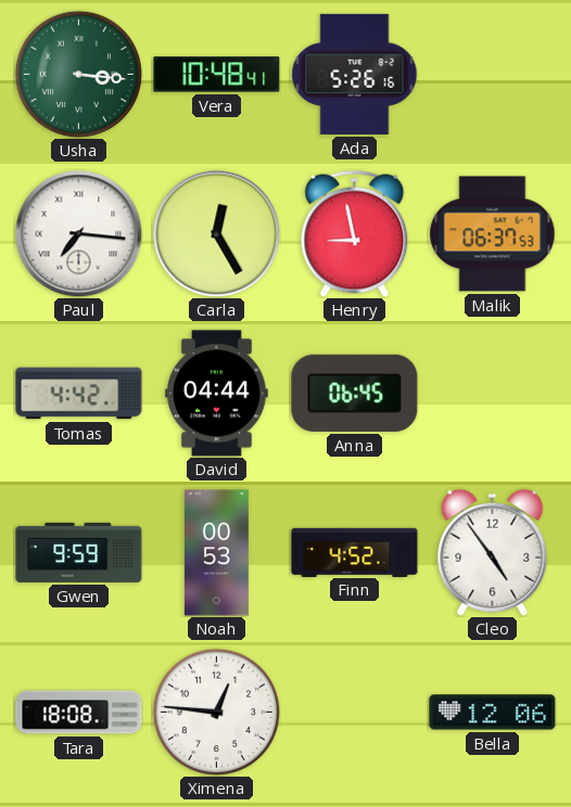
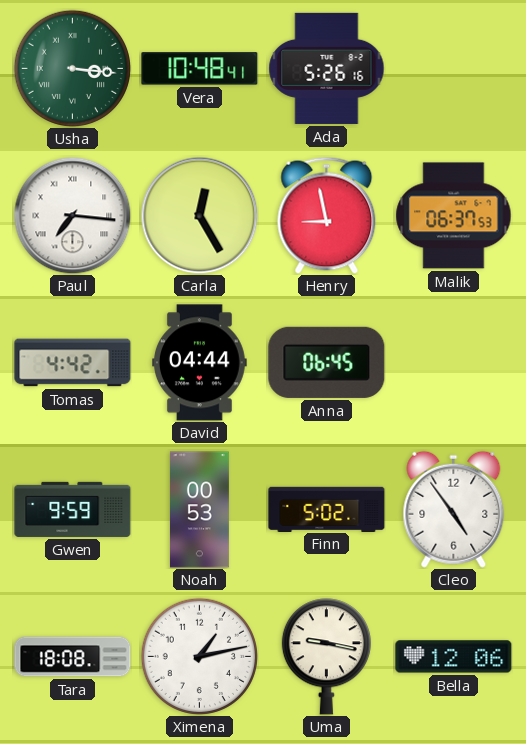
Finn: 4:52 -> 5:02 (327, 509)
Ximena: 12:46 -> 1:13 (199, 656)
Uma: none -> 9:17 (326, 657)
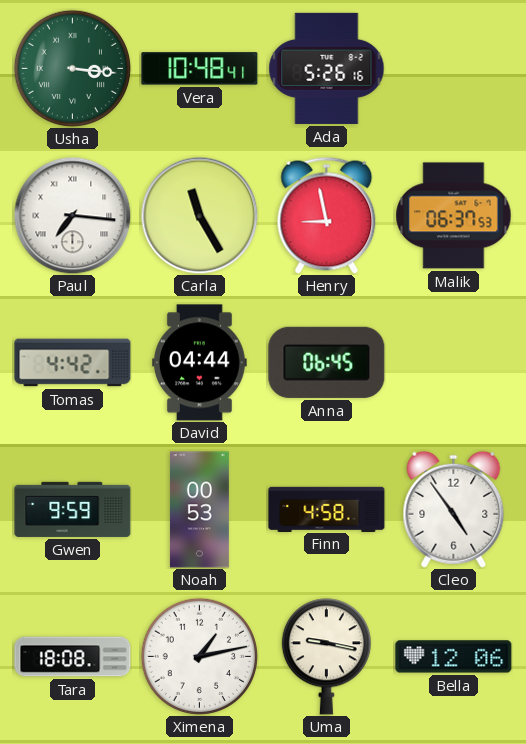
Carla: 12:25 -> 11:25 (199, 215)
Finn: 5:02 -> 4:58 (327, 509)
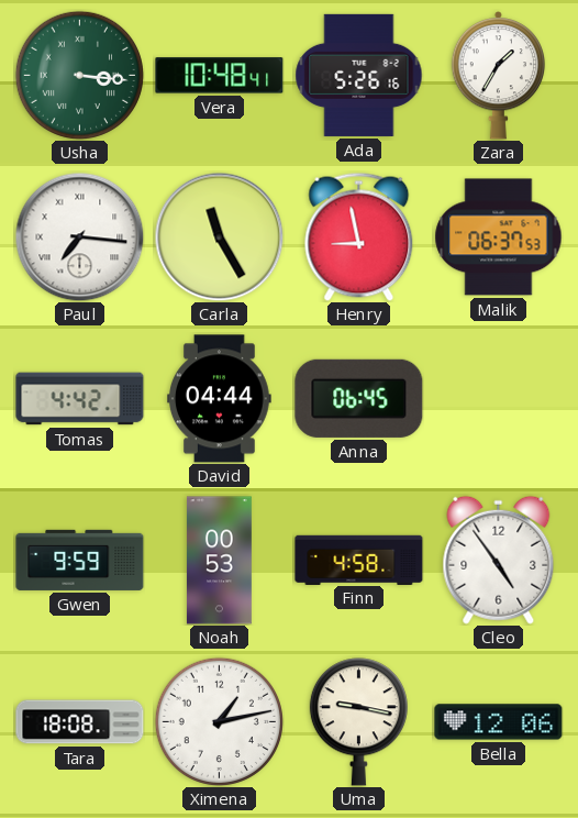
Zara: none -> 1:35 (499, 76)
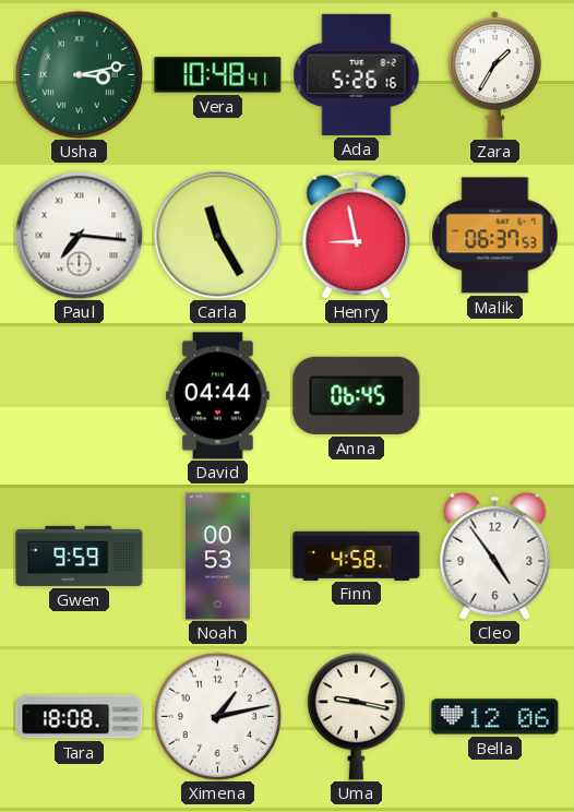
Usha: 3:16 -> 3:13 (79, 74)
Tomas: 4:42 -> none (80, 399)
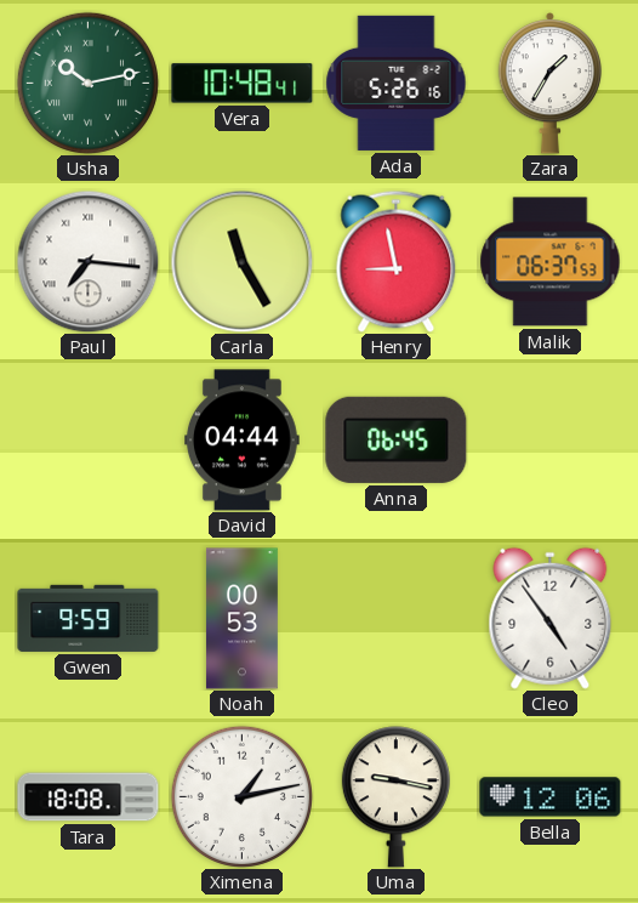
Usha: 3:13 -> 10:13 (87, 83)
Finn: 4:58 -> none (357, 556)
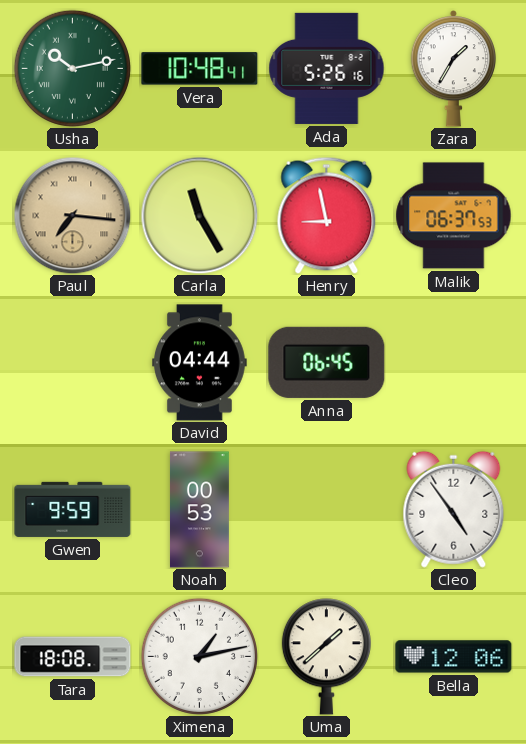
Paul dial: white -> champagne (72, 215)
Uma: 9:17 -> 1:38 (326, 657)
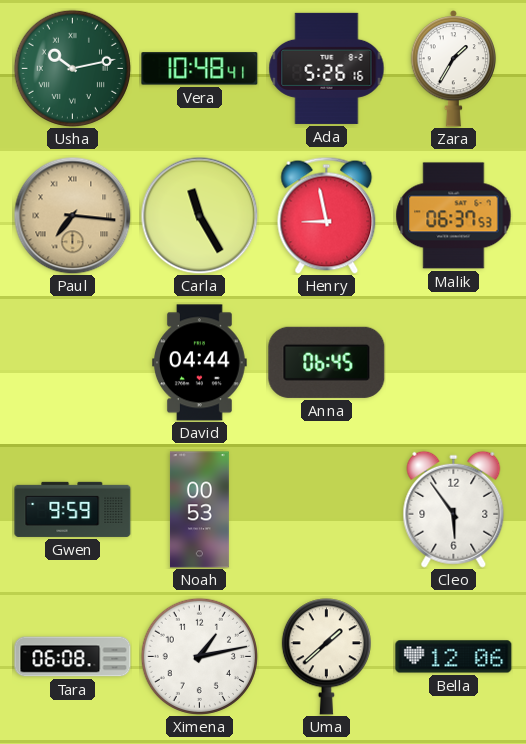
Cleo: 4:54 -> 5:54 (454, 509)
Tara: 18:08 -> 06:08 (73, 657)
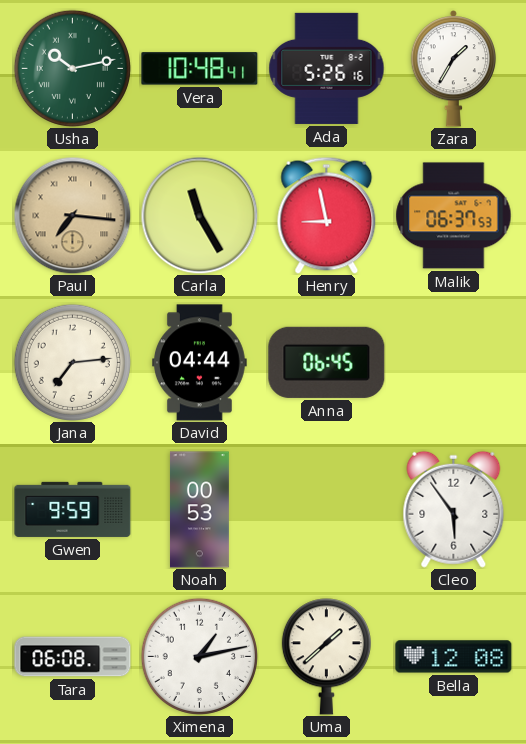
Jana: none -> 7:14 (72, 362)
Bella: 12:06 -> 12:08 (454, 657)
